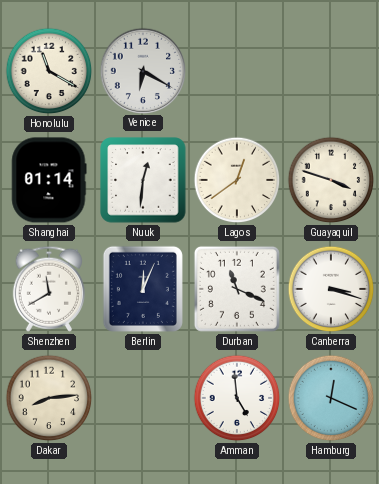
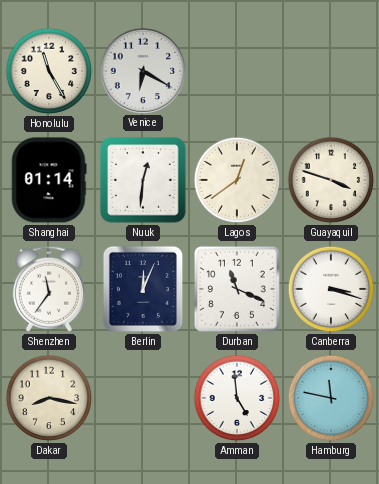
Honolulu: 11:20 -> 11:25 (49, 71)
Shenzhen: 11:40 -> 11:36 (49, 289)
Dakar: 8:14 -> 8:17 (49, 398)
Hamburg: 12:19 -> 11:47 (331, 398)
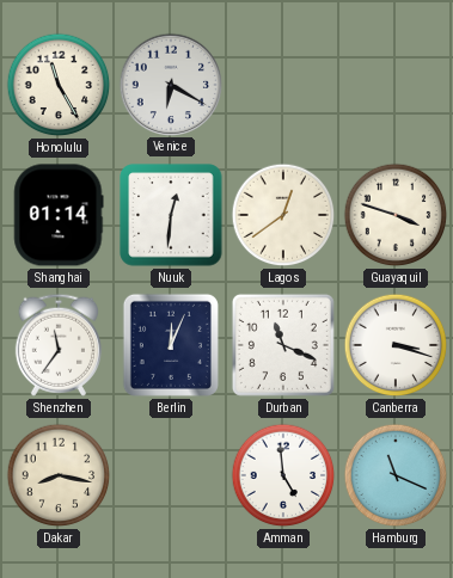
Hamburg: 11:47 -> 11:19 (396, 475)
